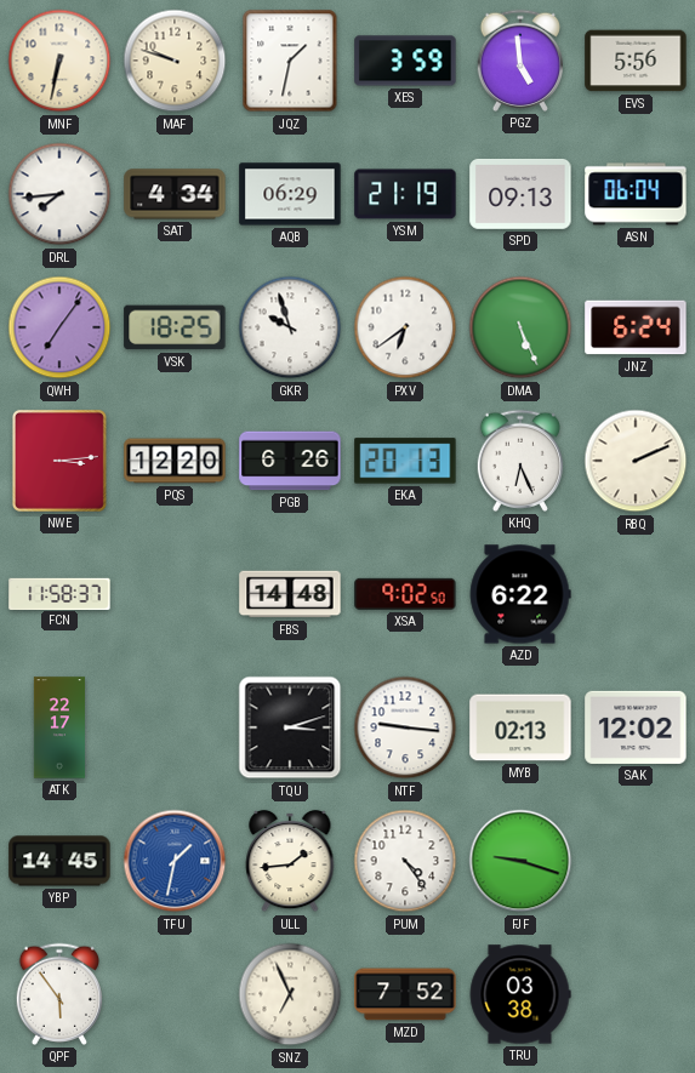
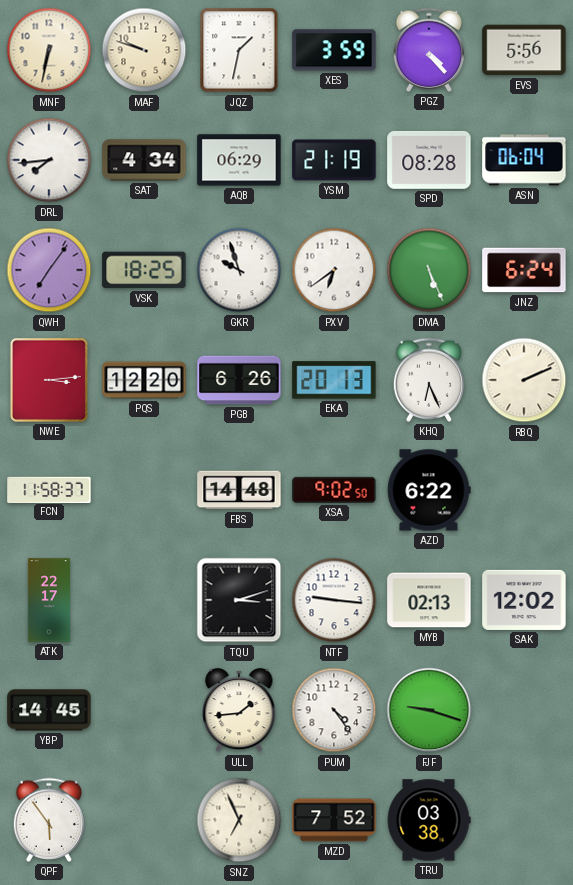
PGZ: 4:59 -> 4:23 (428, 50)
SPD: 09:13 -> 08:28 (429, 160)
TFU: 1:32 -> none (175, 861)
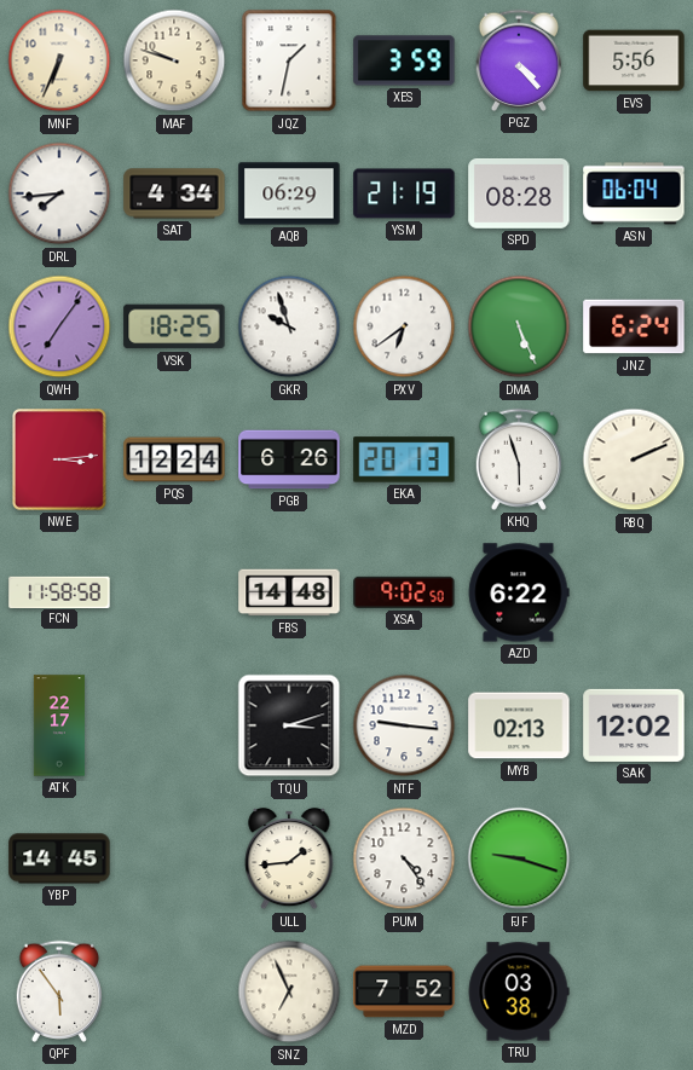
MNF: 6:32 -> 6:34 (59, 60)
PQS: 12:20 -> 12:24 (174, 459)
KHQ: 6:26 -> 5:57 (518, 459)
FCN: 11:58:37 -> 11:58:58 (59, 591)
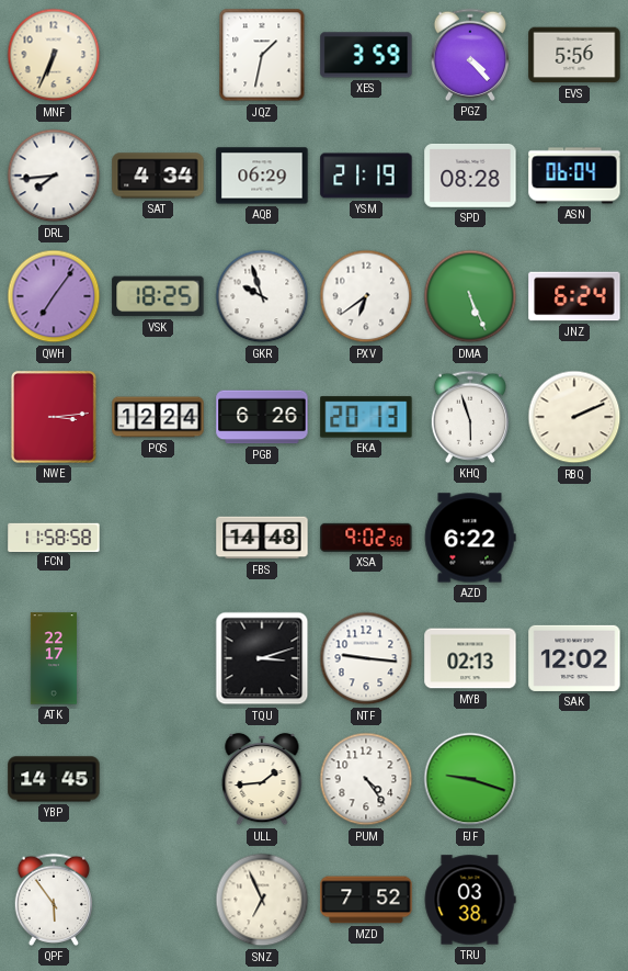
MAF: 9:48 -> none (174, 60)
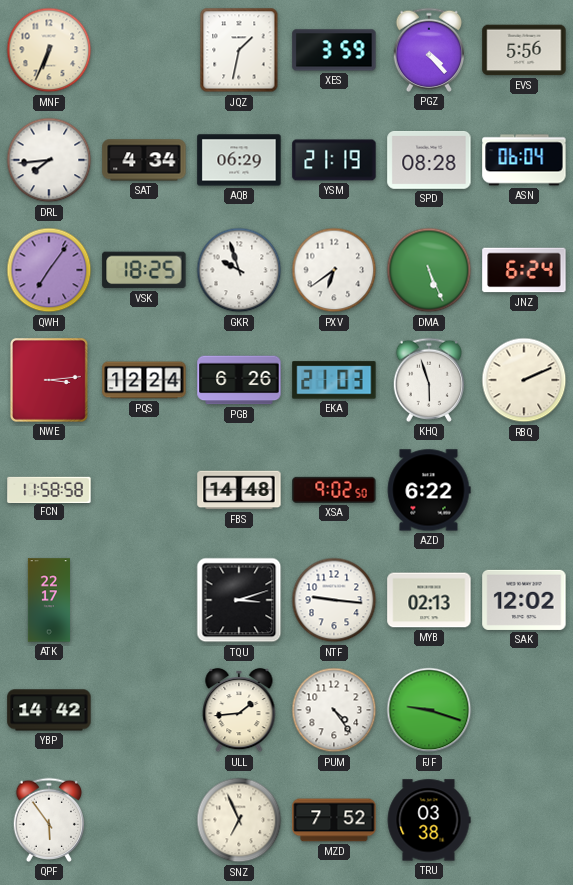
EKA: 20:13 -> 21:03 (334, 380)
YBP: 14:45 -> 14:42 (49, 710)
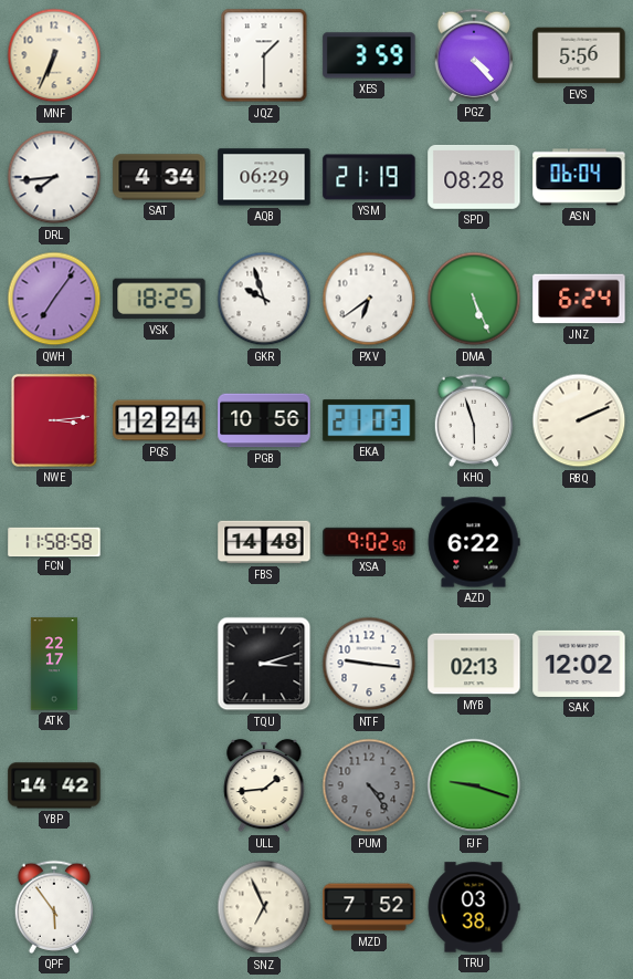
JQZ: 1:32 -> 1:30 (264, 55)
PGB: 6:26 -> 10:56 (264, 420)
PUM dial: white -> grey (369, 785)
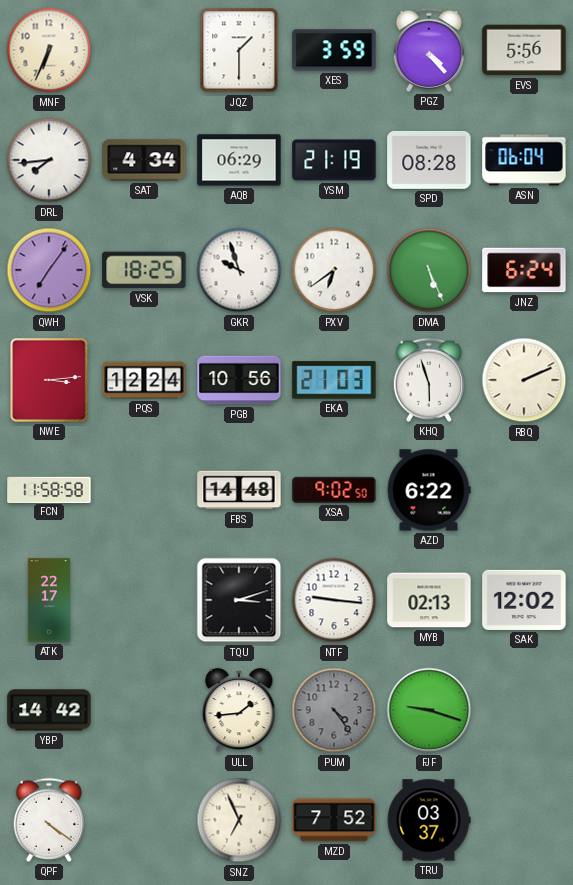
QPF: 5:54 -> 4:21 (48, 820)
TRU: 03:38 -> 03:37 (429, 820)
